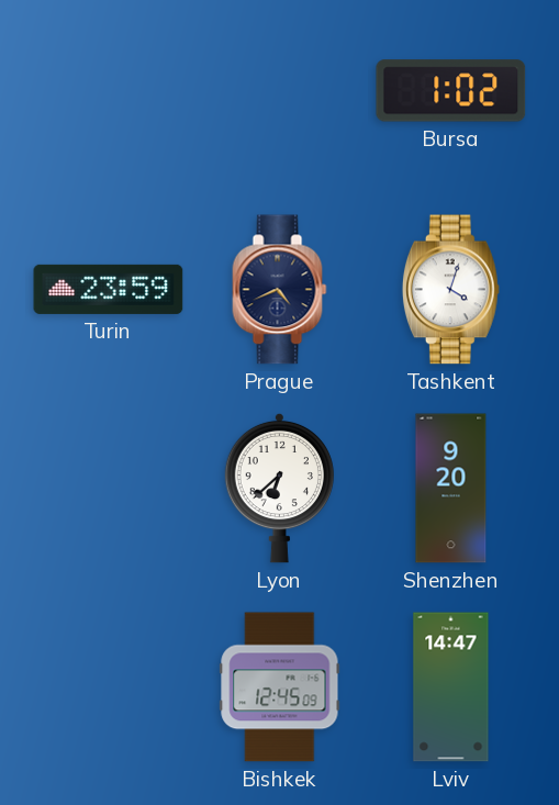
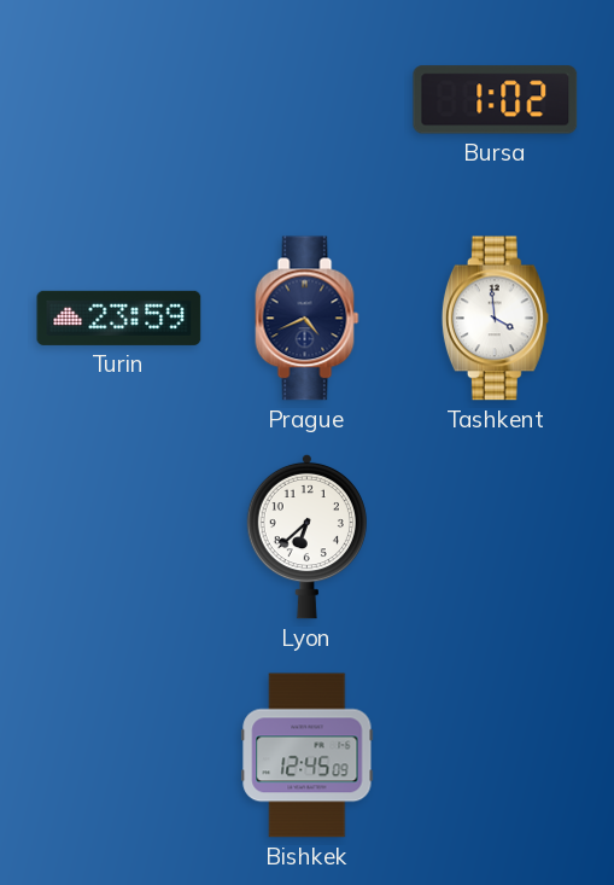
Tashkent: 4:03 -> 3:59 (495, 319)
Shenzhen: 9:20 -> none (451, 489)
Lviv: 14:47 -> none (451, 687)
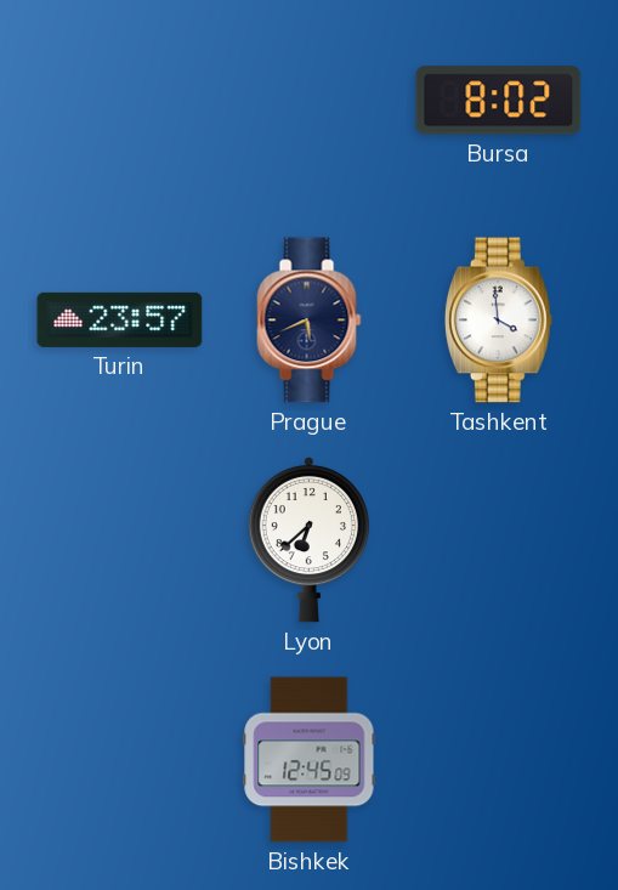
Bursa: 1:02 -> 8:02 (499, 101)
Turin: 23:59 -> 23:57 (120, 319)
Prague: 4:41 -> 5:41 (310, 321)
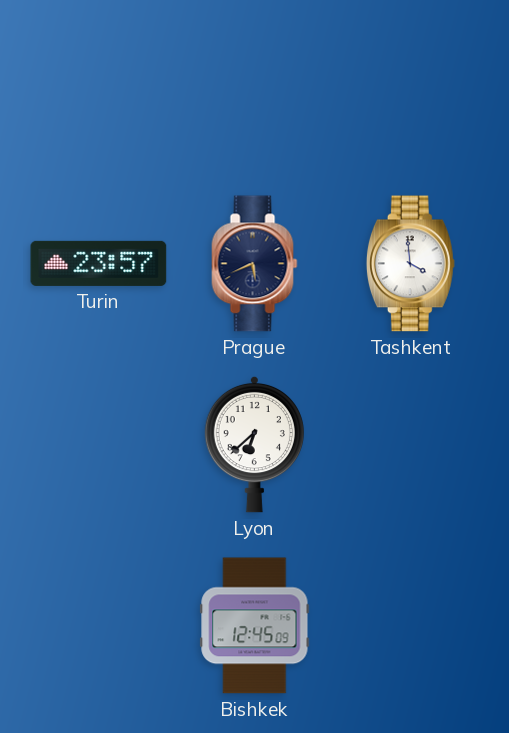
Bursa: 8:02 -> none (499, 101)
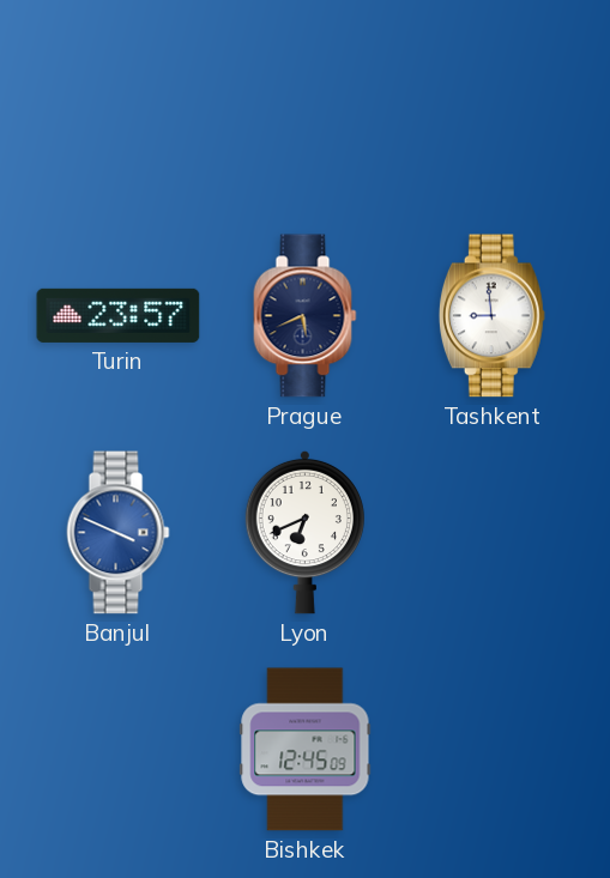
Tashkent: 3:59 -> 8:59 (491, 316)
Banjul: none -> 3:49 (119, 533)
Lyon: 6:38 -> 6:41 (304, 532)
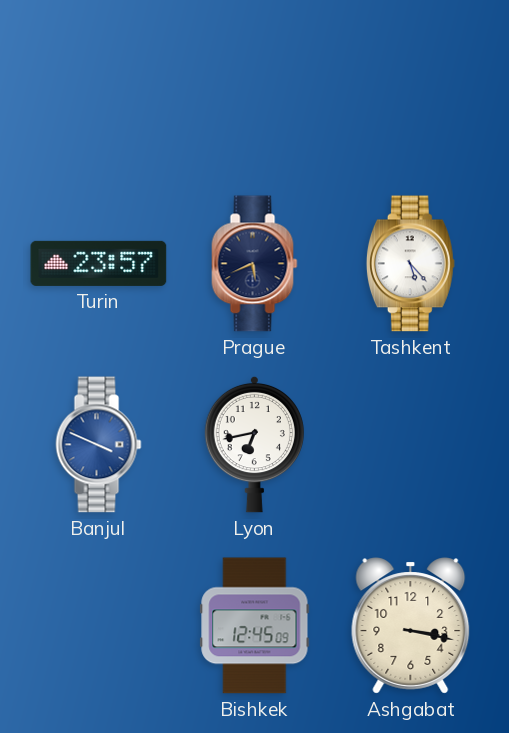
Tashkent: 8:59 -> 5:23 (410, 264)
Lyon: 6:41 -> 6:43 (254, 444)
Ashgabat: none -> 3:17 (411, 626)
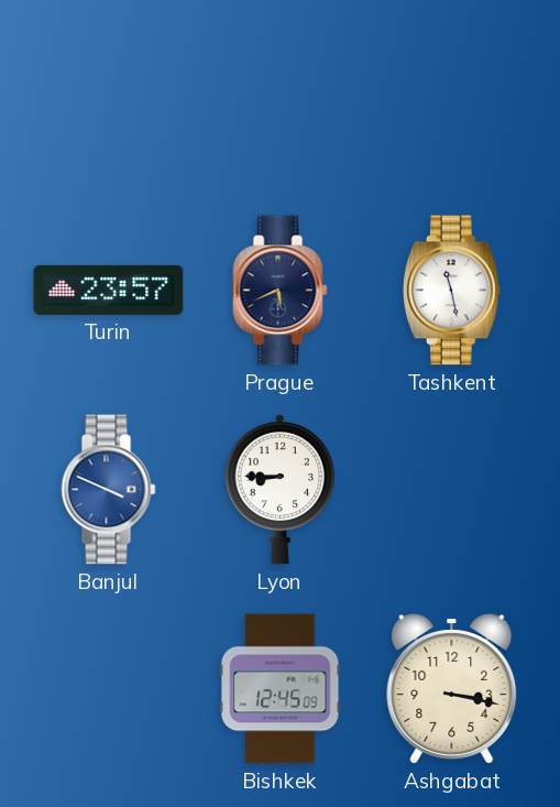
Tashkent: 5:23 -> 11:28 (451, 291)
Lyon: 6:43 -> 8:45 (279, 489)
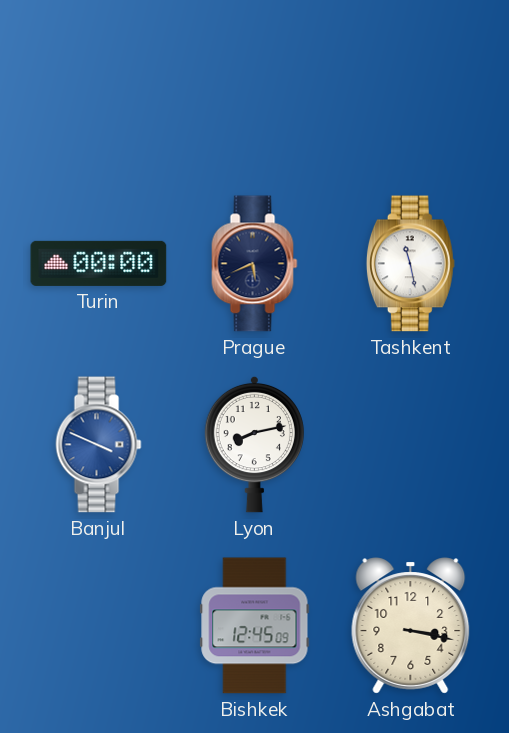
Turin: 23:57 -> 00:00 (99, 263)
Lyon: 8:45 -> 8:13 (254, 444)
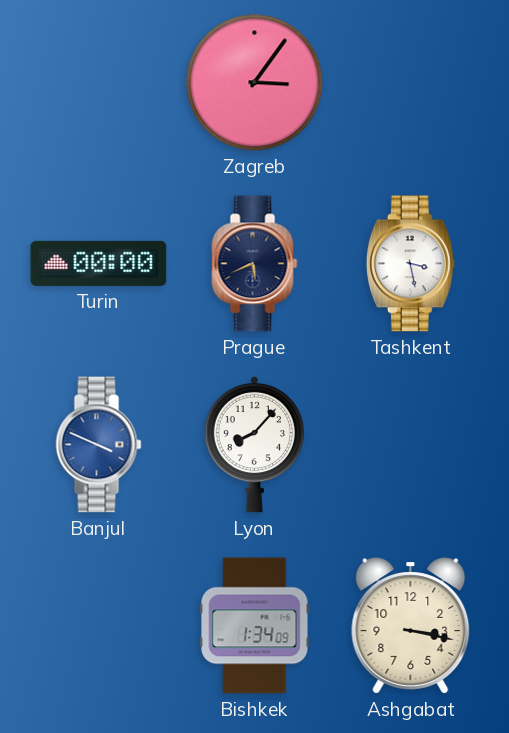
Zagreb: none -> 3:06 (255, 83)
Tashkent: 11:28 -> 3:28 (410, 264)
Lyon: 8:13 -> 8:07 (254, 444)
Bishkek: 12:45 -> 1:34 (255, 626)
